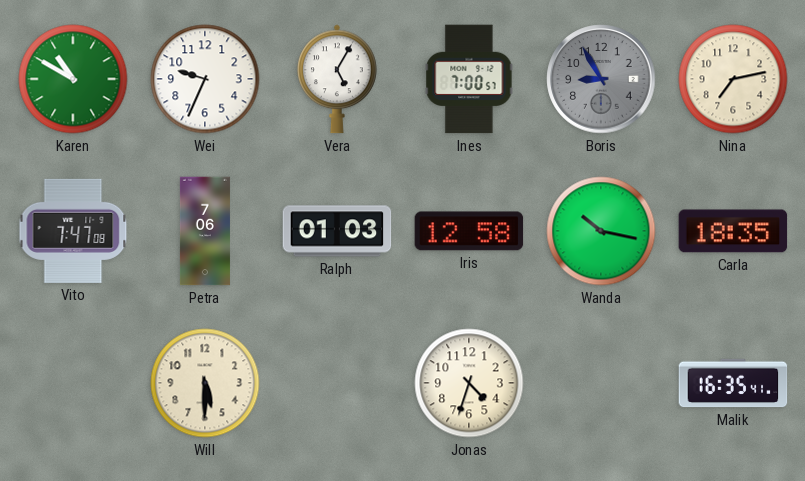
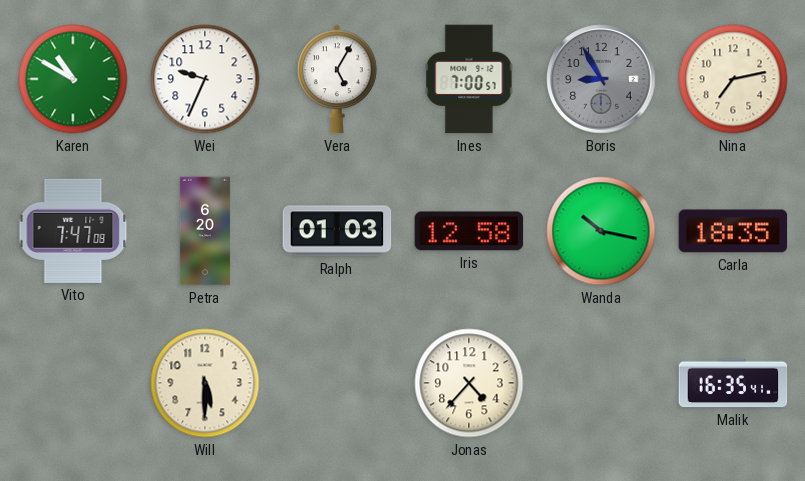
Petra: 7:06 -> 6:20 (205, 231)
Jonas: 4:33 -> 4:37 (469, 383)
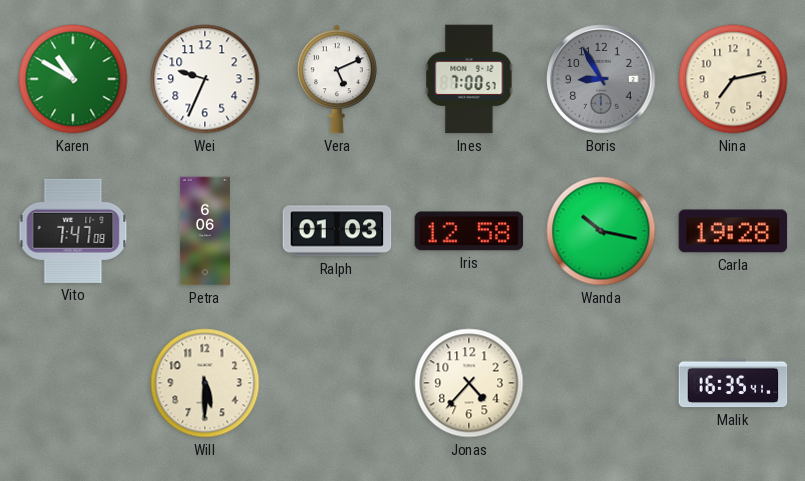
Vera: 5:05 -> 5:11 (338, 79)
Petra: 6:20 -> 6:06 (205, 231)
Carla: 18:35 -> 19:28 (733, 231)
